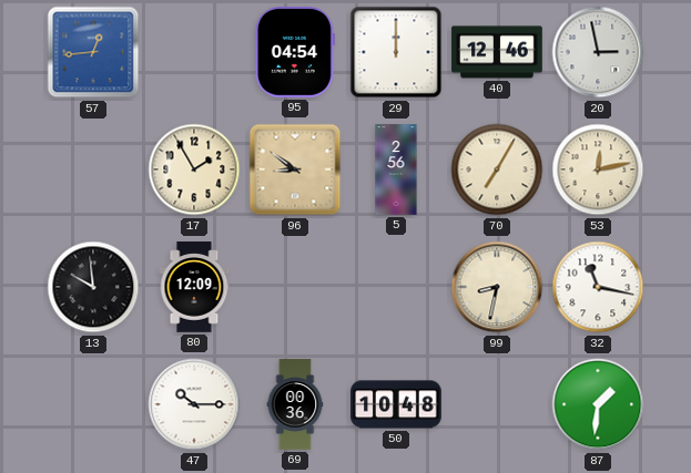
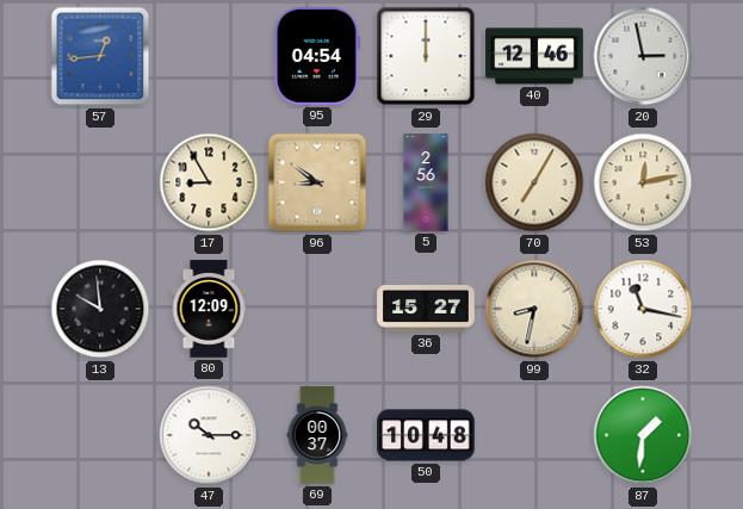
17: 1:55 -> 8:55 (209, 182)
36: none -> 15:27 (426, 310)
69: 00:36 -> 00:37 (317, 435)
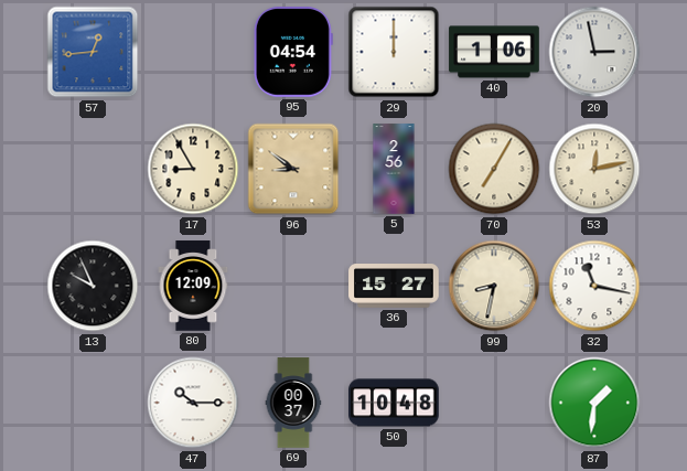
40: 12:46 -> 1:06 (494, 52)
13: 9:59 -> 9:56 (93, 286)
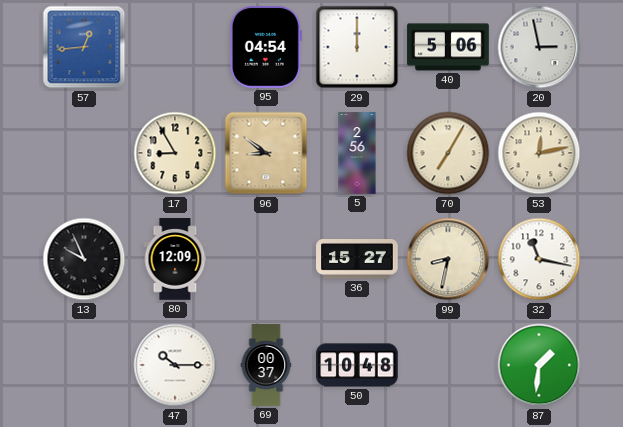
40: 1:06 -> 5:06 (448, 47)
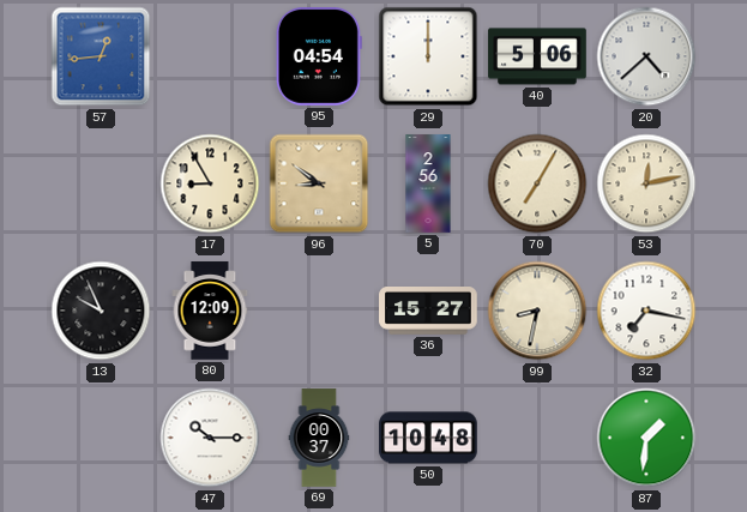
20: 2:58 -> 4:38 (646, 56)
32: 11:17 -> 7:17 (646, 311)
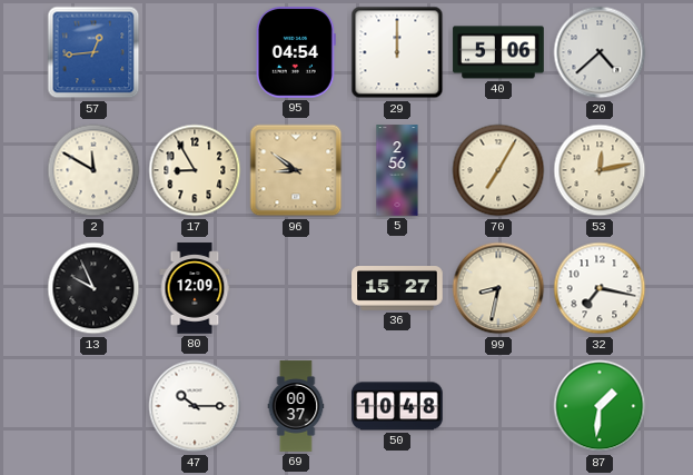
2: none -> 11:50 (93, 170)
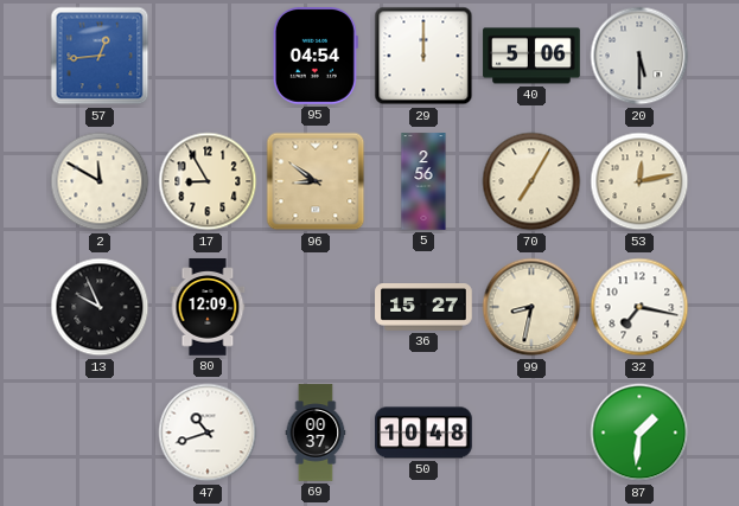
20: 4:38 -> 5:30 (639, 56)
47: 10:15 -> 10:42 (208, 433)
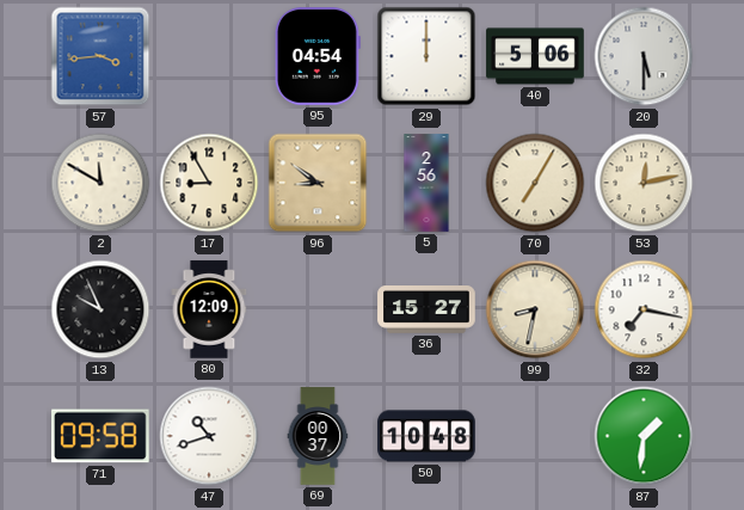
57: 12:44 -> 3:44 (100, 56)
71: none -> 09:58 (102, 436)
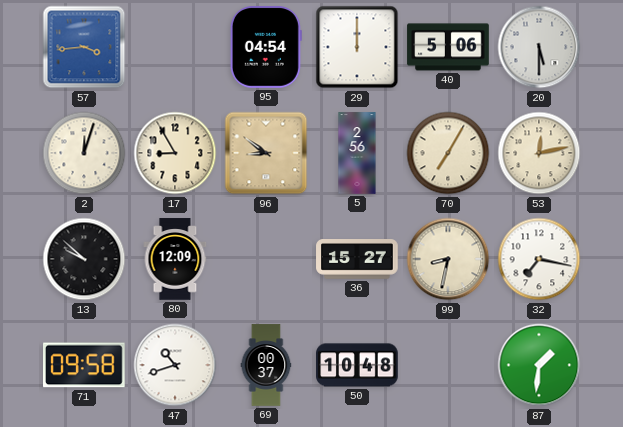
2: 11:50 -> 12:03 (84, 153)
13: 9:56 -> 9:52 (84, 259)
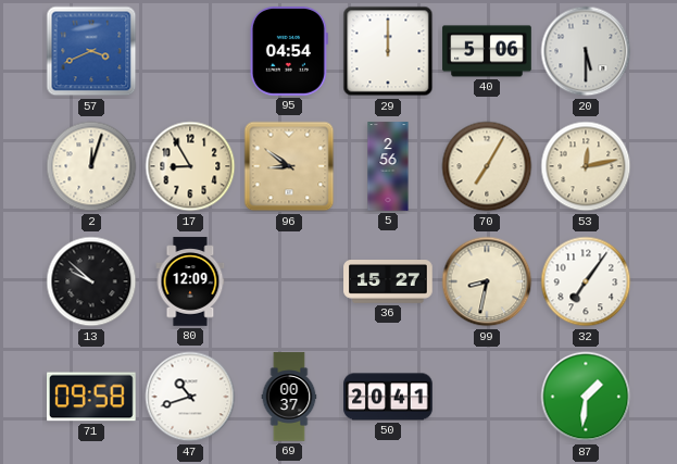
57: 3:44 -> 3:41 (91, 51)
32: 7:17 -> 7:06 (586, 281)
50: 10:48 -> 20:41 (388, 397)
